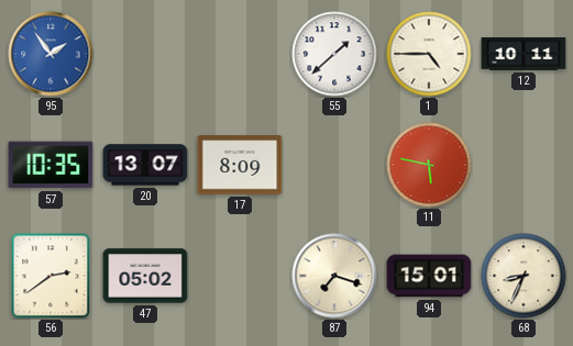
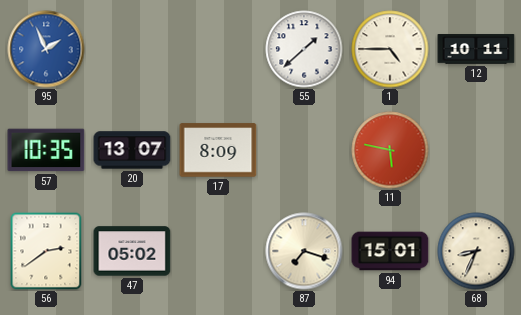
95: 1:54 -> 1:56 (46, 49)
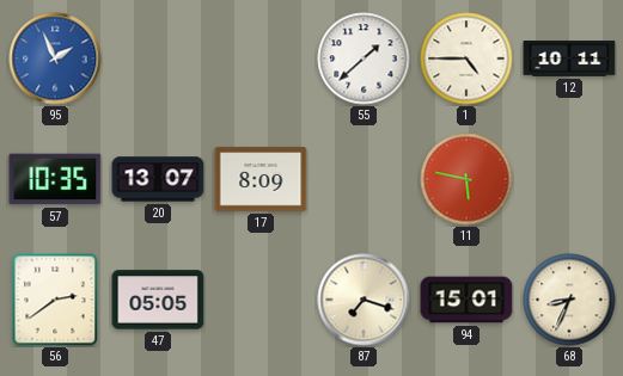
47: 05:02 -> 05:05 (158, 300)
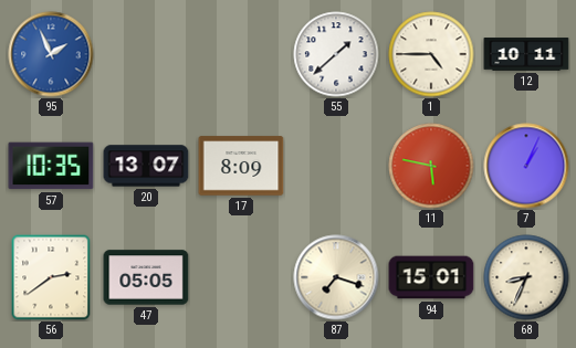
7: none -> 1:04 (526, 166)
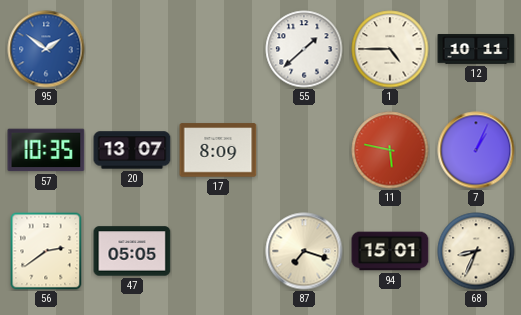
95: 1:56 -> 1:51 (46, 49)
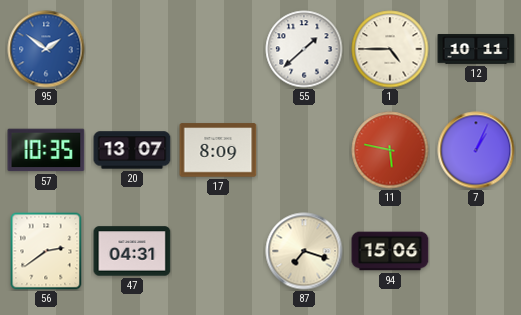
47: 05:05 -> 04:31 (132, 251)
94: 15:01 -> 15:06 (390, 251)
68: 8:34 -> none (476, 251)
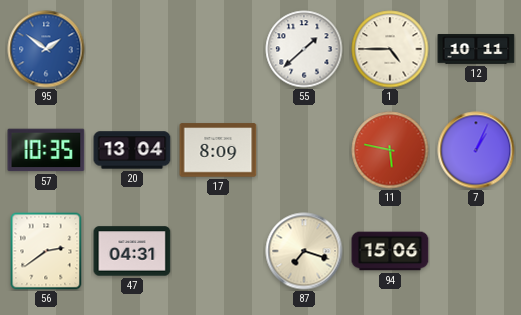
20: 13:07 -> 13:04 (132, 150)
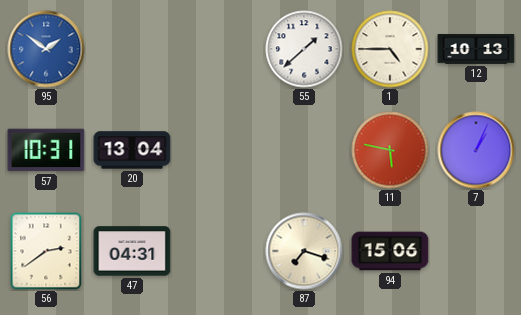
12: 10:11 -> 10:13 (476, 49)
57: 10:35 -> 10:31 (46, 150)
17: 8:09 -> none (218, 150)
